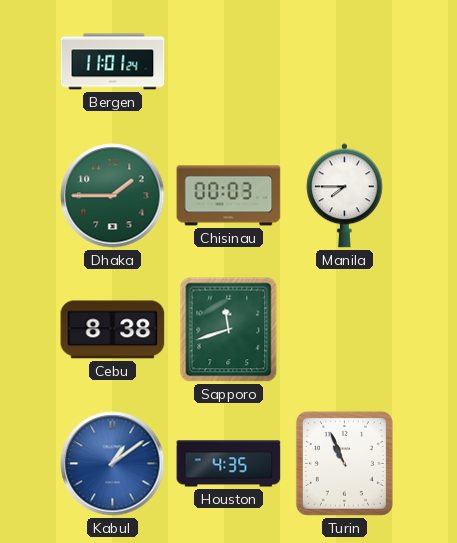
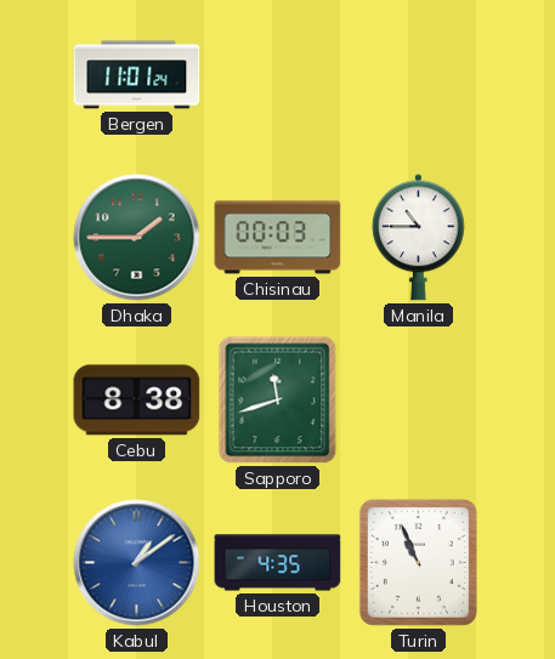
Manila: 7:45 -> 10:45 (418, 238)
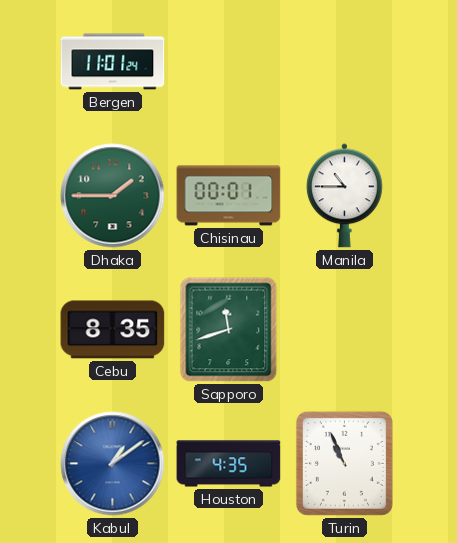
Chisinau: 00:03 -> 00:01 (229, 196)
Cebu: 8:38 -> 8:35 (113, 330)
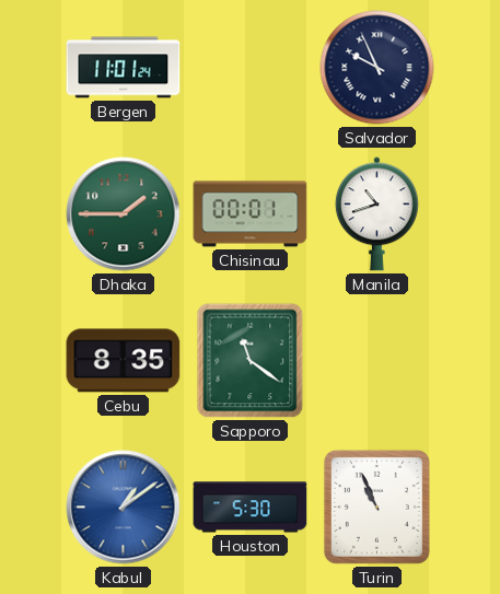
Salvador: none -> 9:56 (377, 68)
Manila: 10:45 -> 10:42 (376, 214)
Sapporo: 11:42 -> 11:21 (251, 361)
Houston: 4:35 -> 5:30 (251, 508)
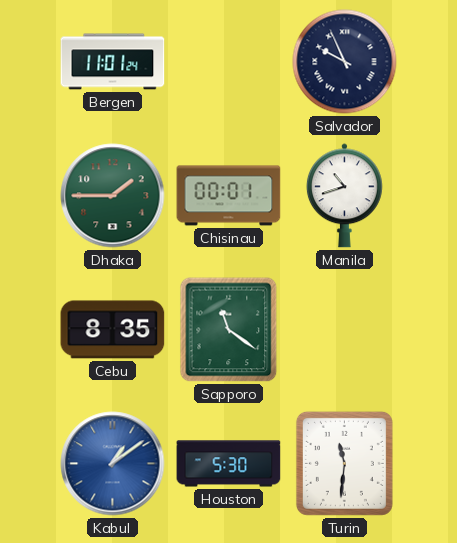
Turin: 10:56 -> 11:31 (344, 463)
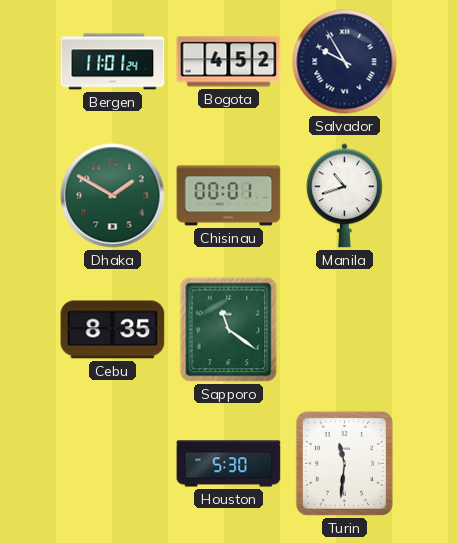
Bogota: none -> 4:52 (229, 62)
Salvador: 9:56 -> 9:55 (345, 62)
Dhaka: 1:45 -> 1:50 (113, 196)
Kabul: 1:09 -> none (113, 464)
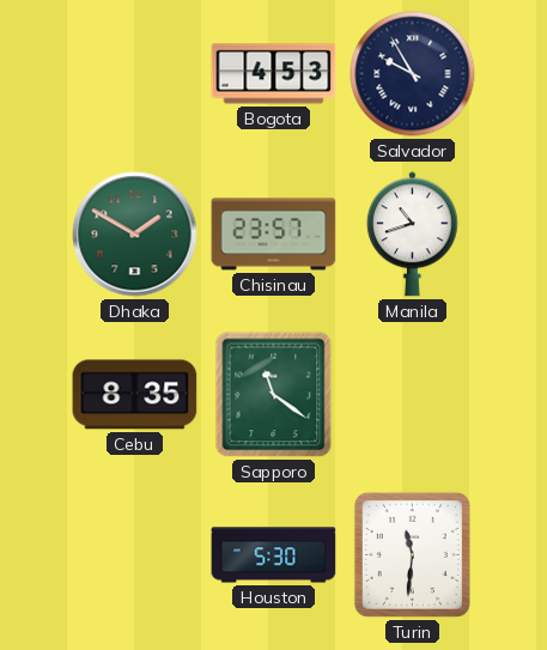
Bergen: 11:01 -> none (113, 62)
Bogota: 4:52 -> 4:53 (274, 74)
Chisinau: 00:01 -> 23:57 (274, 235)
